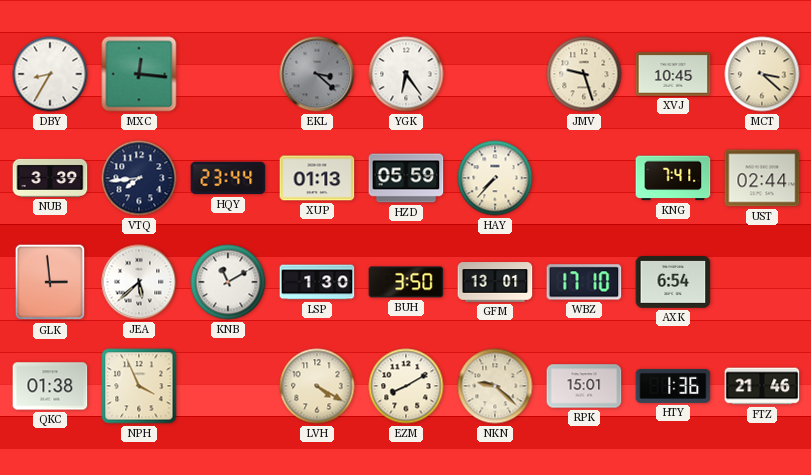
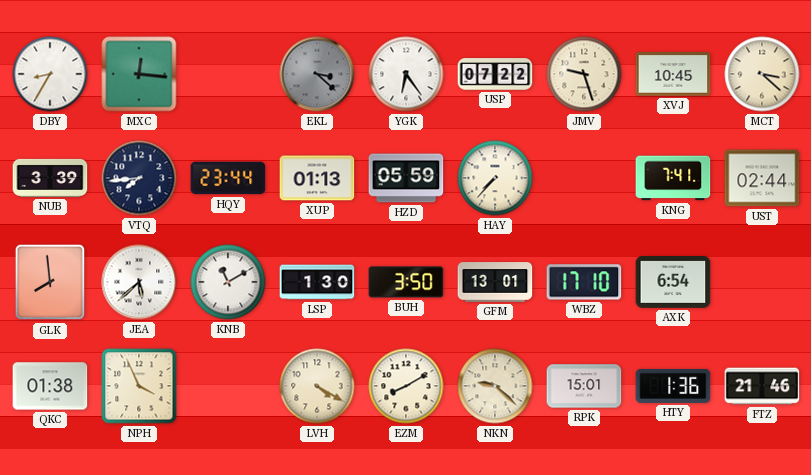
USP: none -> 07:22 (495, 74)
GLK: 2:59 -> 7:59 (50, 282)
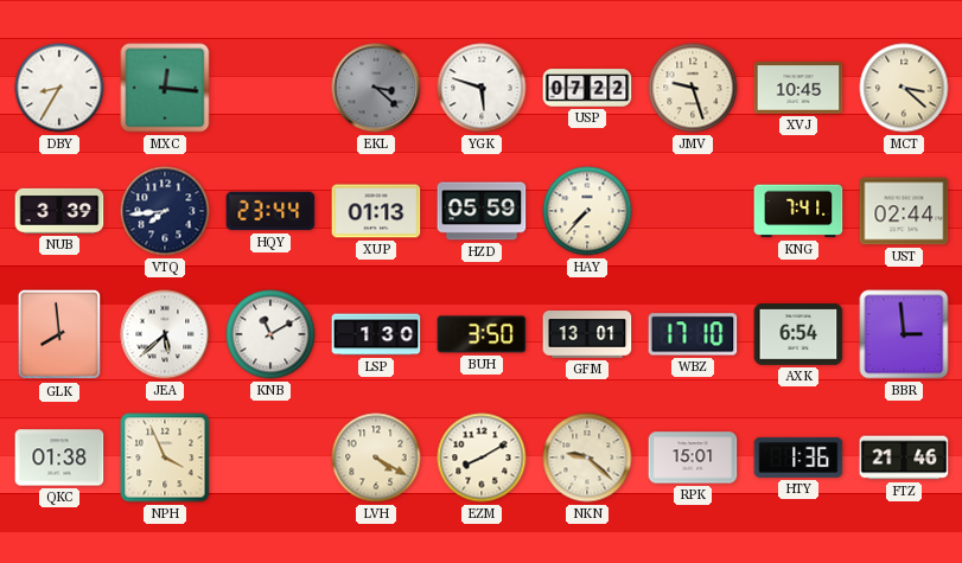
YGK: 6:24 -> 5:48 (482, 88)
BBR: none -> 2:59 (904, 334)
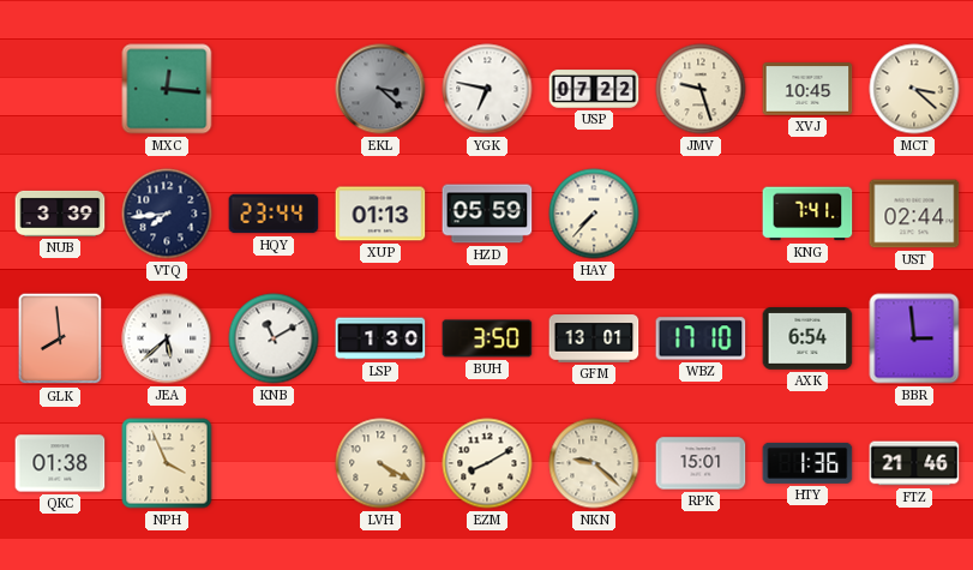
DBY: 8:35 -> none (59, 88)
YGK: 5:48 -> 6:47 (487, 89)
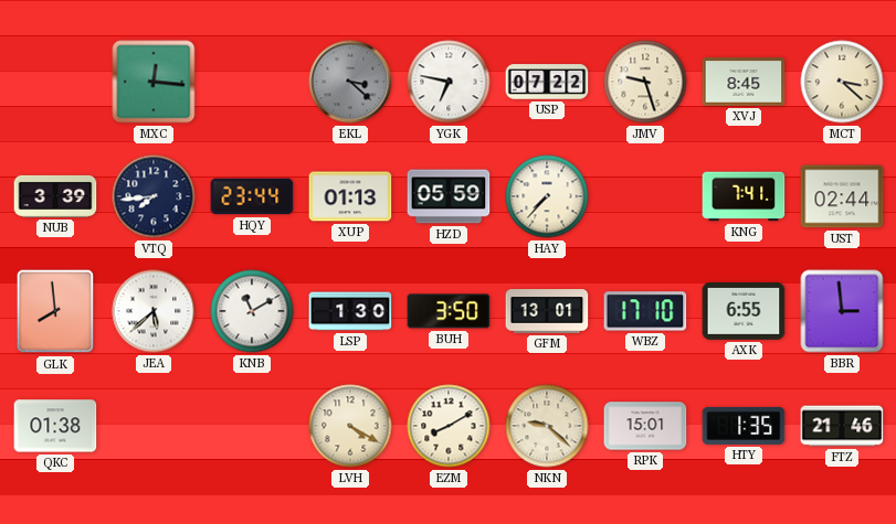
XVJ: 10:45 -> 8:45 (744, 82)
AXK: 6:54 -> 6:55 (744, 312)
NPH: 3:56 -> none (167, 463)
HTY: 1:36 -> 1:35 (744, 426)
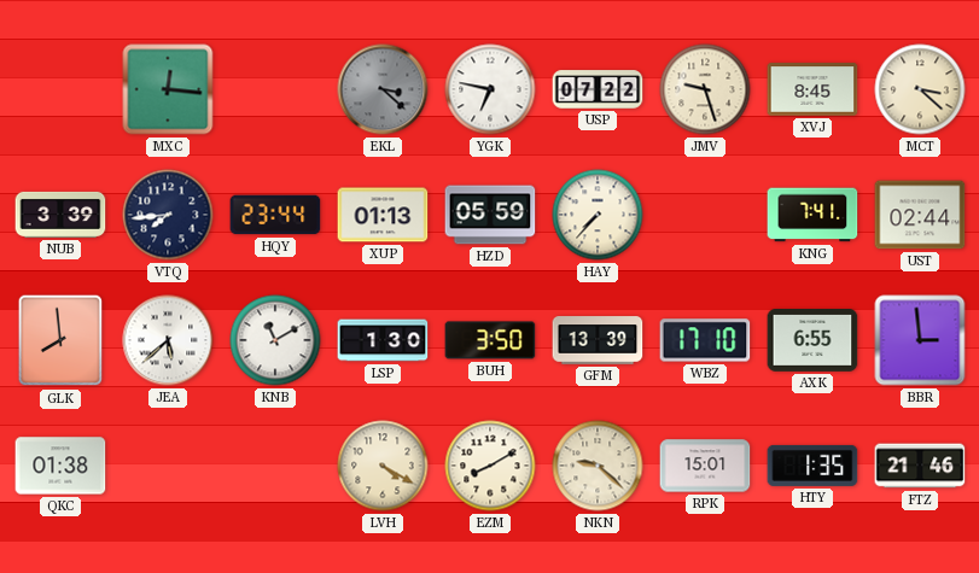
GFM: 13:01 -> 13:39 (598, 340)
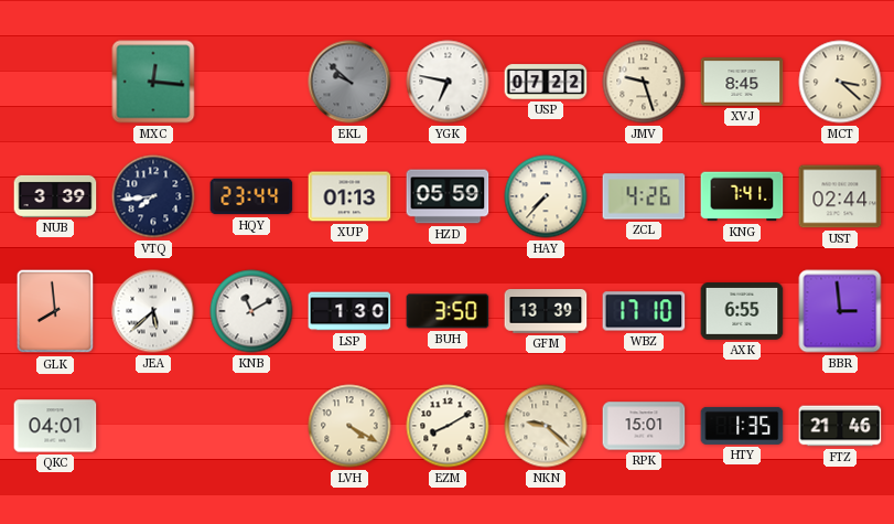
EKL: 3:22 -> 9:52 (349, 82)
ZCL: none -> 4:26 (644, 196)
QKC: 01:38 -> 04:01 (55, 426)
